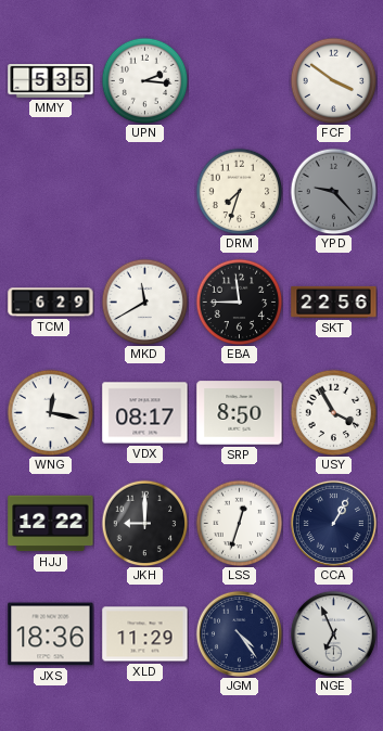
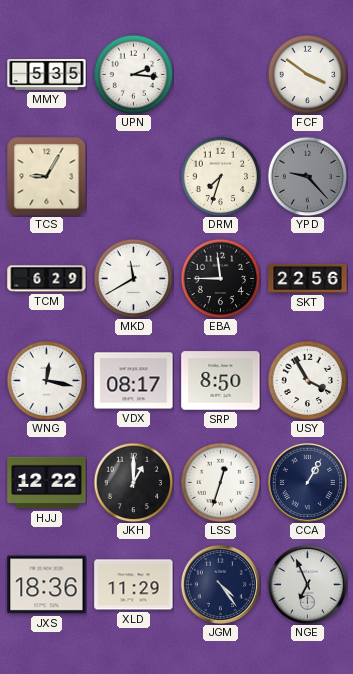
TCS: none -> 9:05 (46, 176)
JKH: 9:00 -> 1:00 (133, 482)
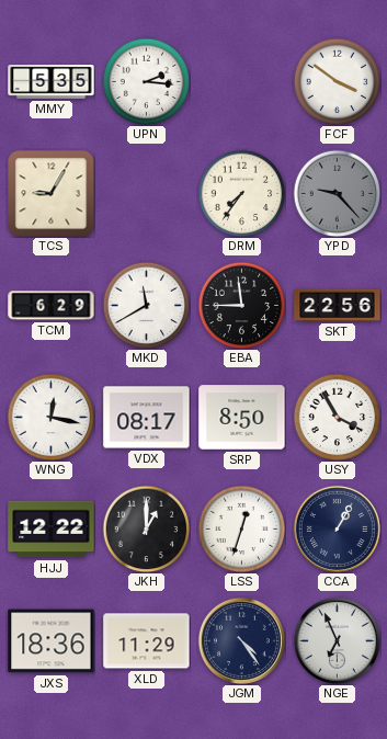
DRM: 7:33 -> 7:36 (241, 193)
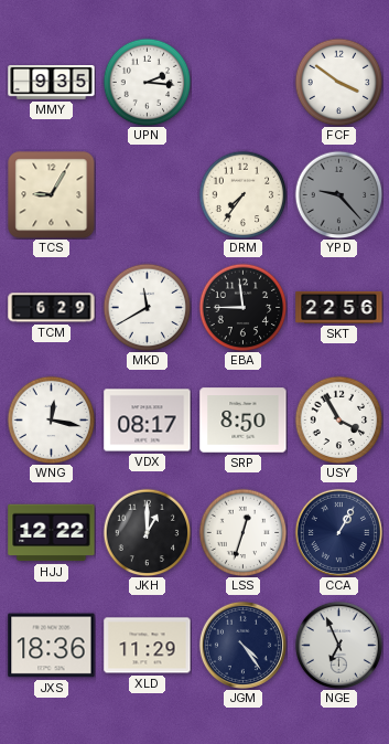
MMY: 5:35 -> 9:35 (52, 83)
